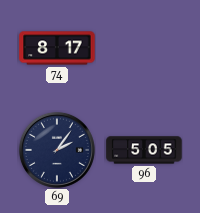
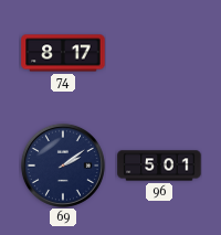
69: 2:06 -> 2:09 (63, 165)
96: 5:05 -> 5:01 (159, 165)
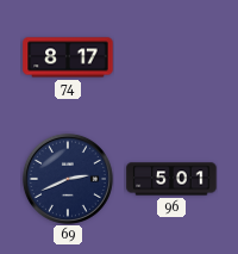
69: 2:09 -> 2:41 (68, 179)
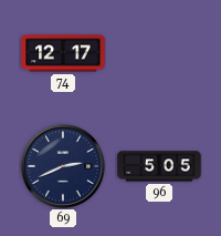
74: 8:17 -> 12:17 (63, 53)
96: 5:01 -> 5:05 (159, 166)
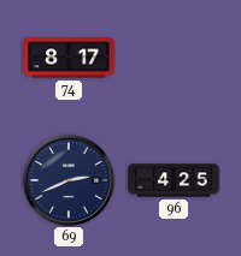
74: 12:17 -> 8:17 (69, 58)
96: 5:05 -> 4:25 (174, 180)
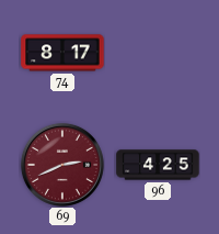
69 dial: navy -> burgundy (62, 165)
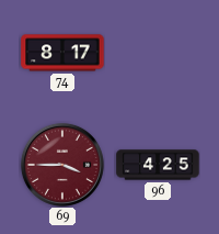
69: 2:41 -> 3:45 (62, 165)
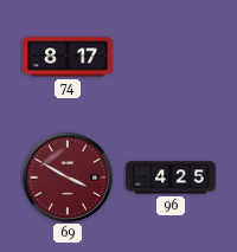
69: 3:45 -> 3:50 (68, 177)
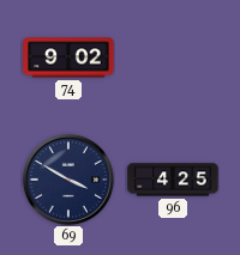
74: 8:17 -> 9:02 (68, 57)
69 dial: burgundy -> navy (68, 180)
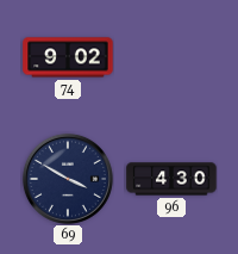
96: 4:25 -> 4:30 (171, 179)
